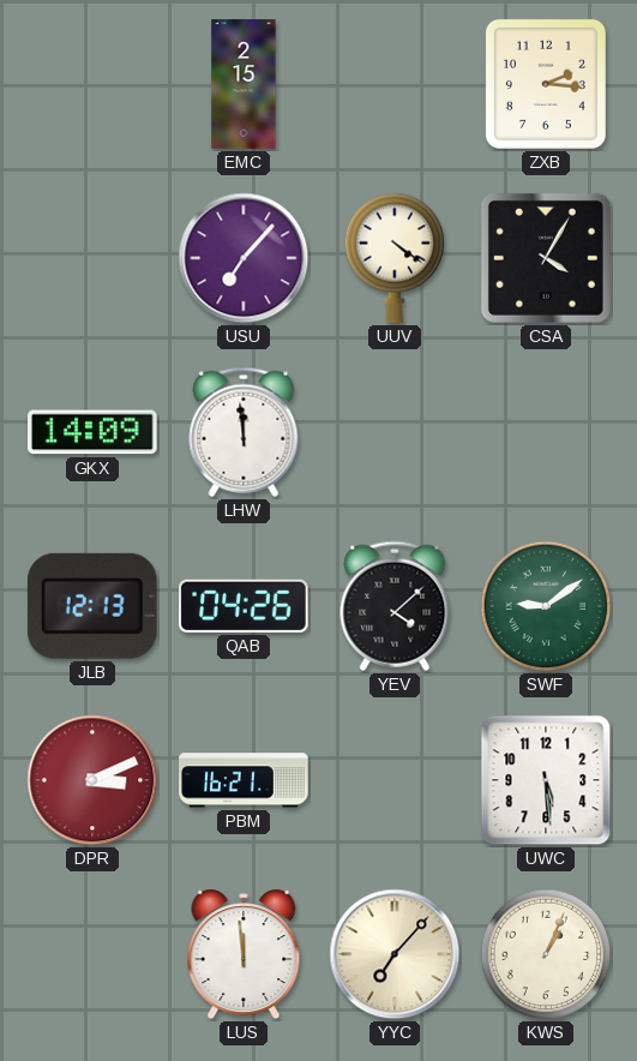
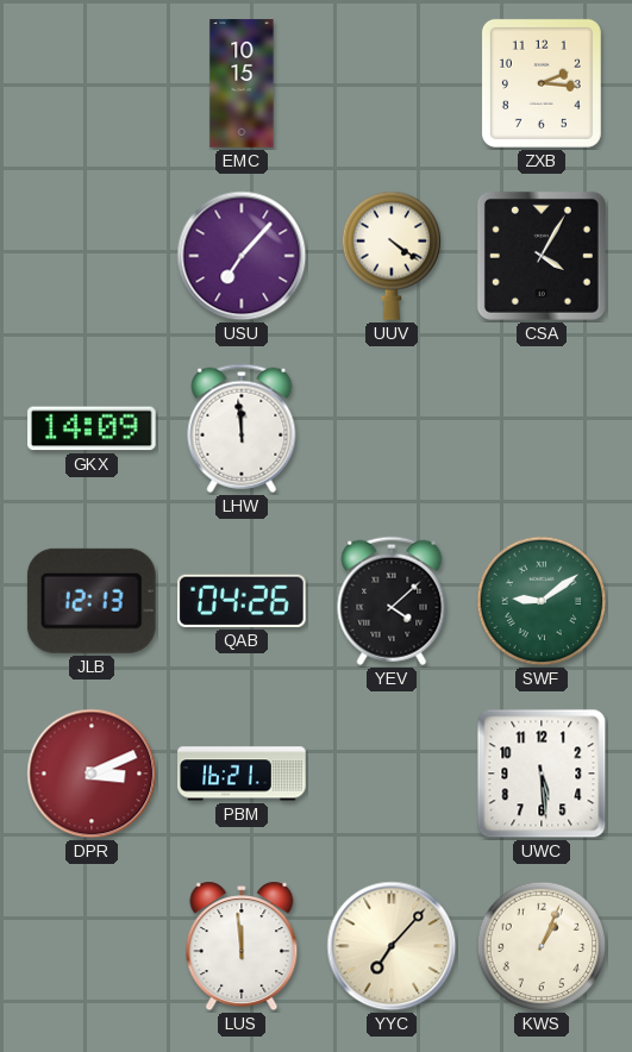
EMC: 2:15 -> 10:15 (242, 83)
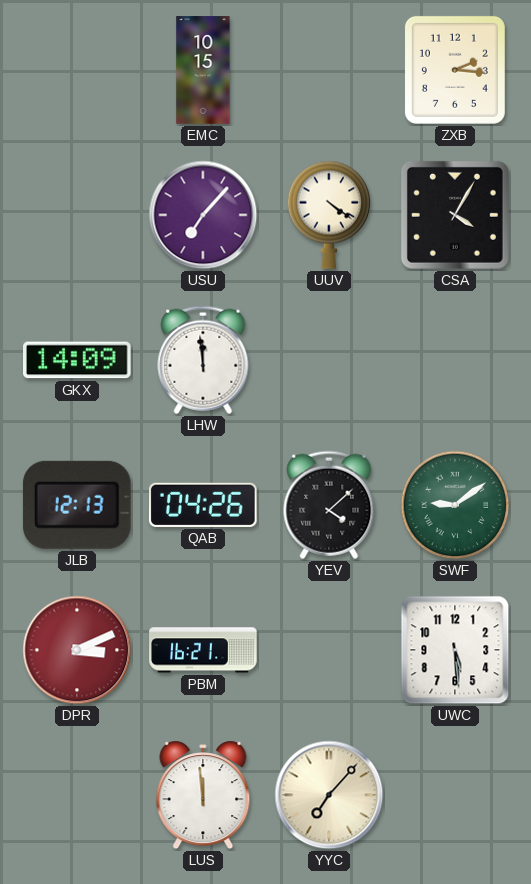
KWS: 1:04 -> none (542, 946)
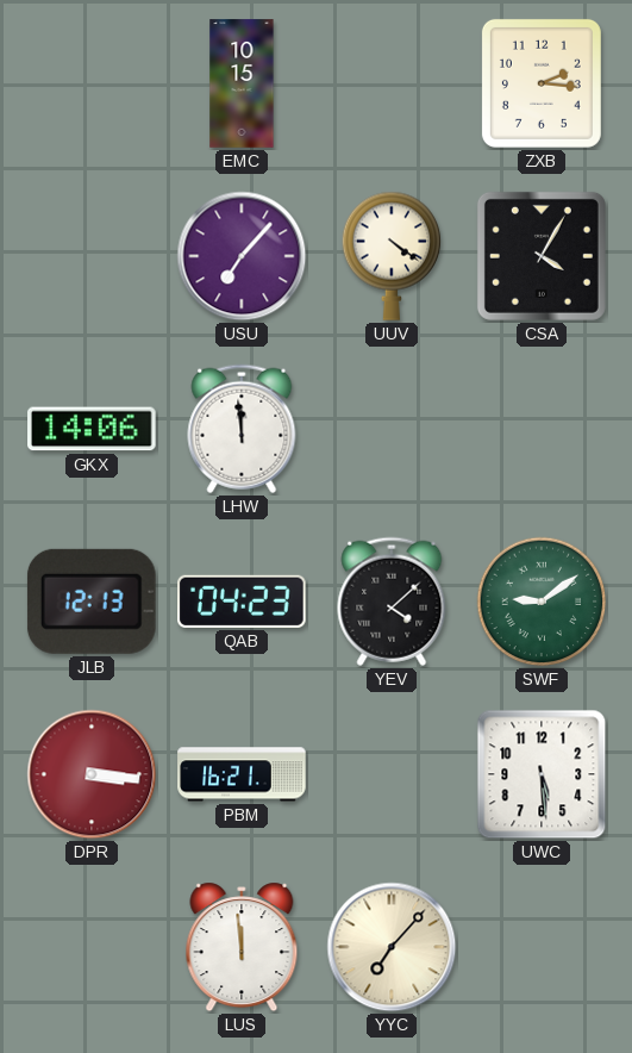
GKX: 14:09 -> 14:06 (93, 429)
QAB: 04:26 -> 04:23 (243, 602)
DPR: 3:11 -> 3:16 (92, 774)
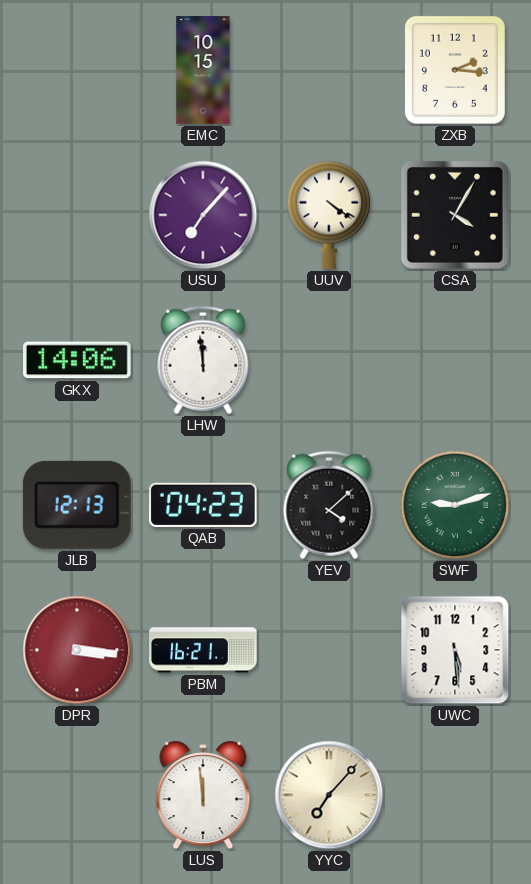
SWF: 9:09 -> 9:12 (455, 505)
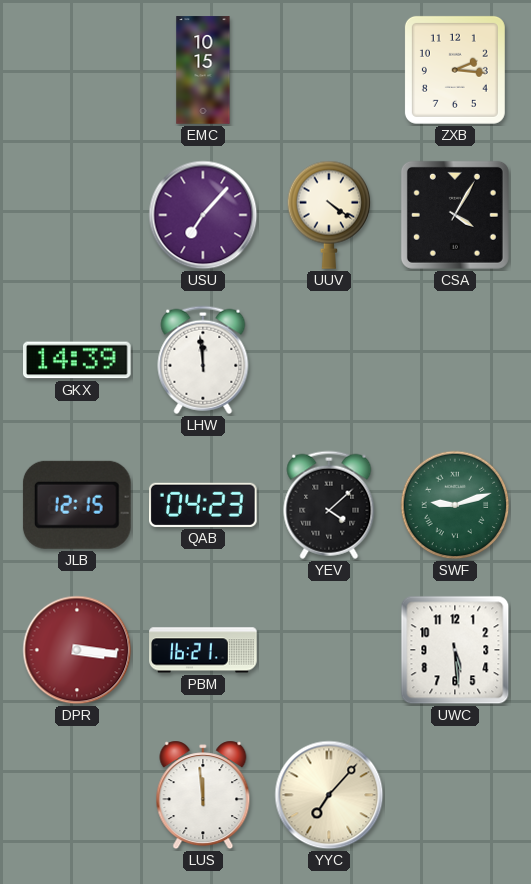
GKX: 14:06 -> 14:39 (78, 360)
JLB: 12:13 -> 12:15 (77, 505)
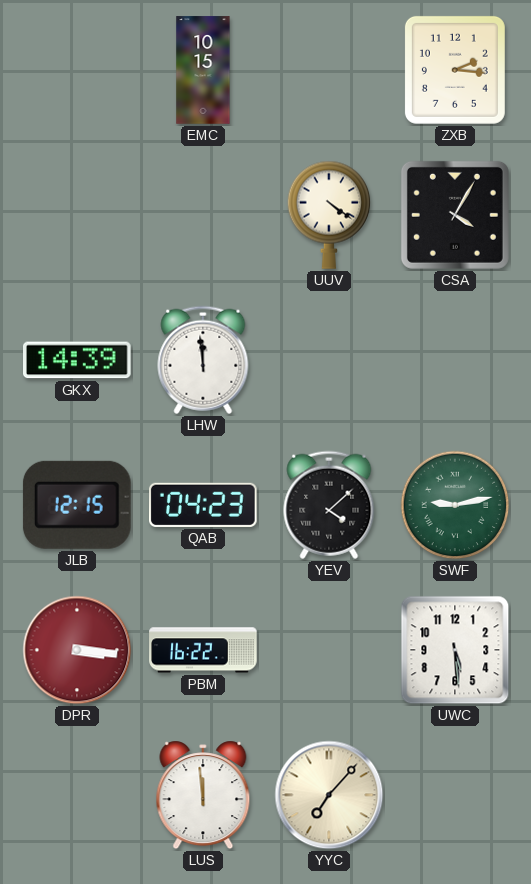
USU: 7:07 -> none (203, 215)
SWF: 9:12 -> 9:13 (455, 505)
PBM: 16:21 -> 16:22 (203, 650)
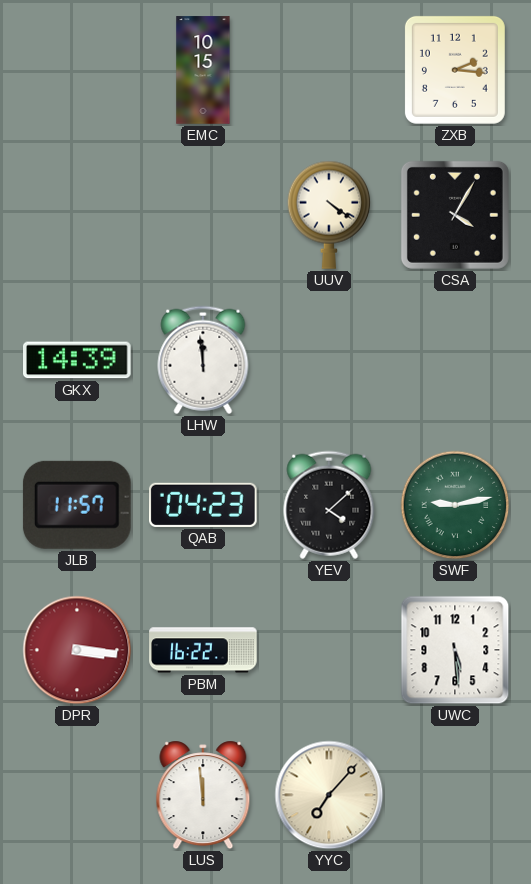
JLB: 12:15 -> 11:57 (77, 505)
